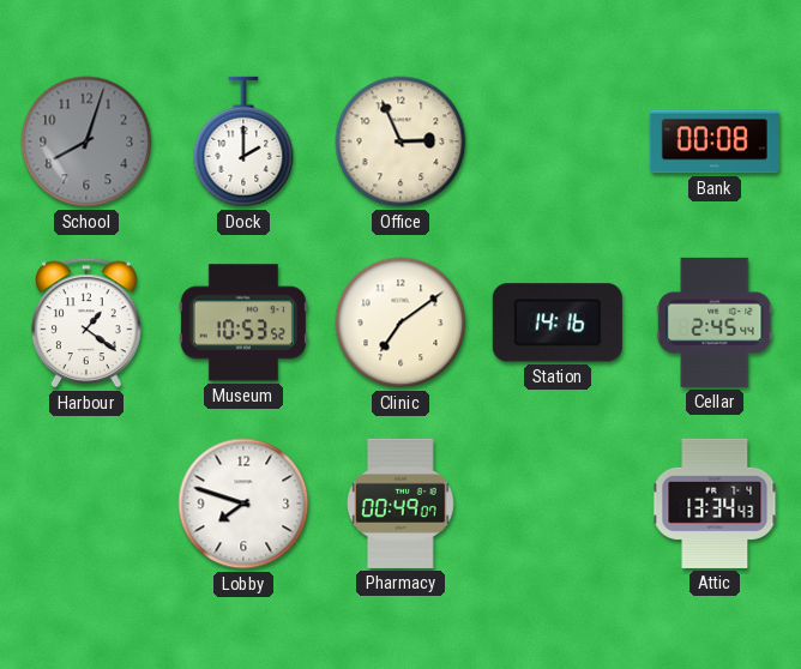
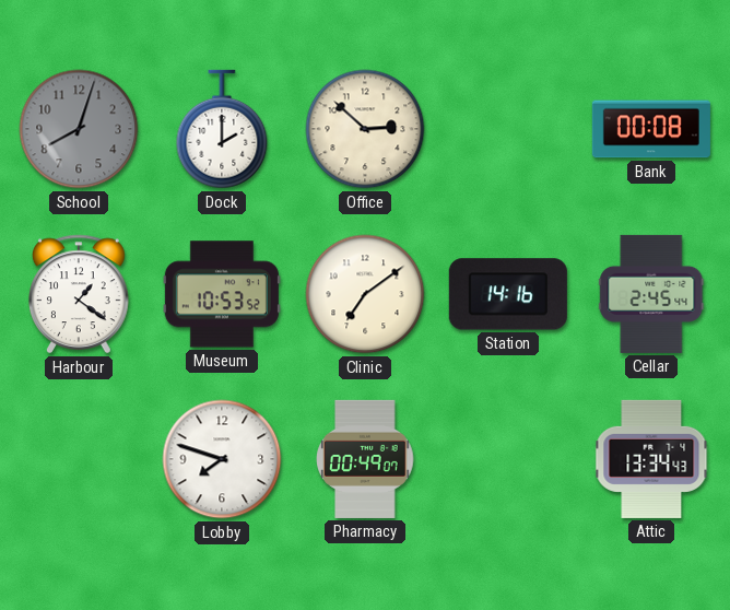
Office: 2:56 -> 2:52 (365, 129)
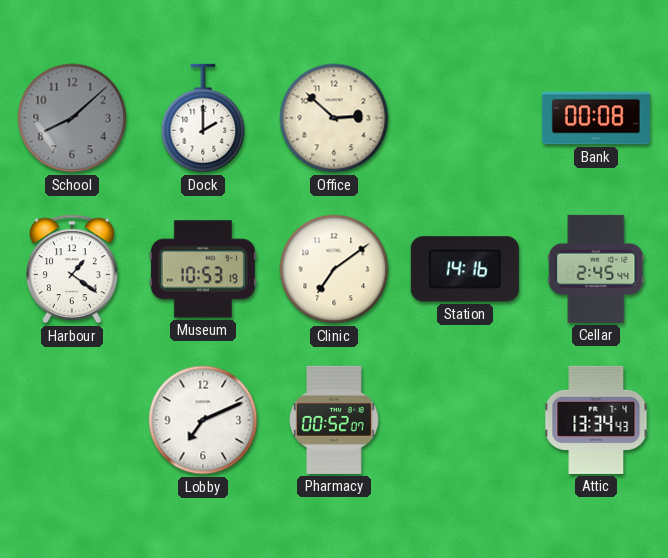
School: 8:03 -> 8:08 (72, 118)
Museum: 10:53:52 -> 10:53:19 (203, 269)
Lobby: 7:48 -> 7:11 (203, 420)
Pharmacy: 00:49 -> 00:52 (334, 420)
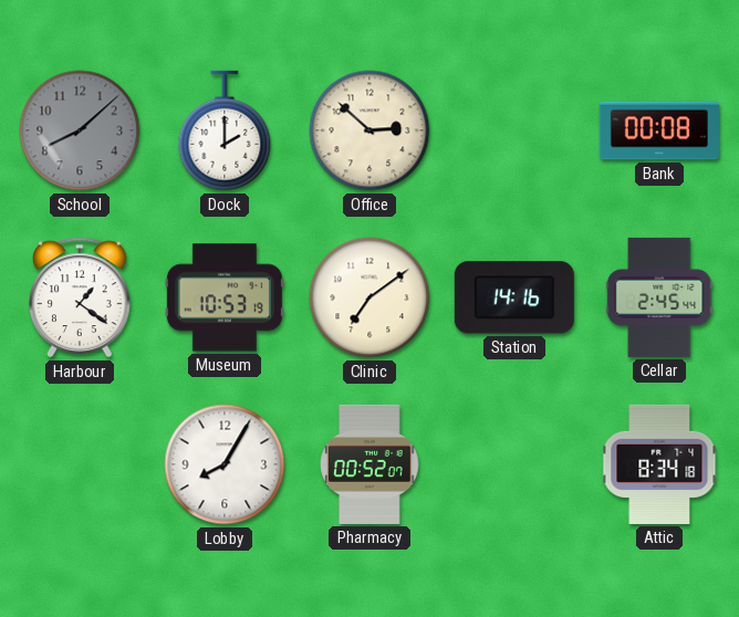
Lobby: 7:11 -> 8:05 (225, 464)
Attic: 13:34 -> 8:34 (659, 464)
